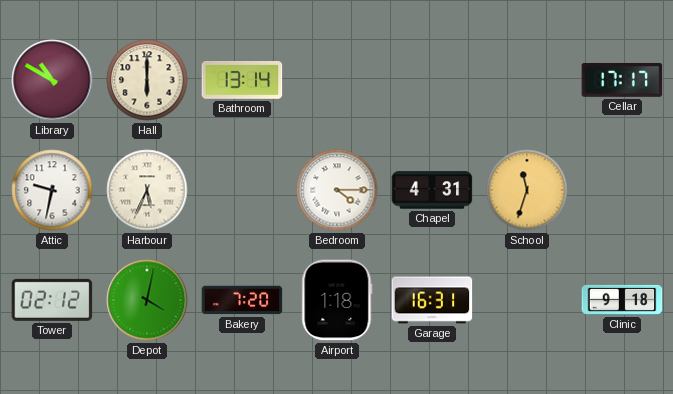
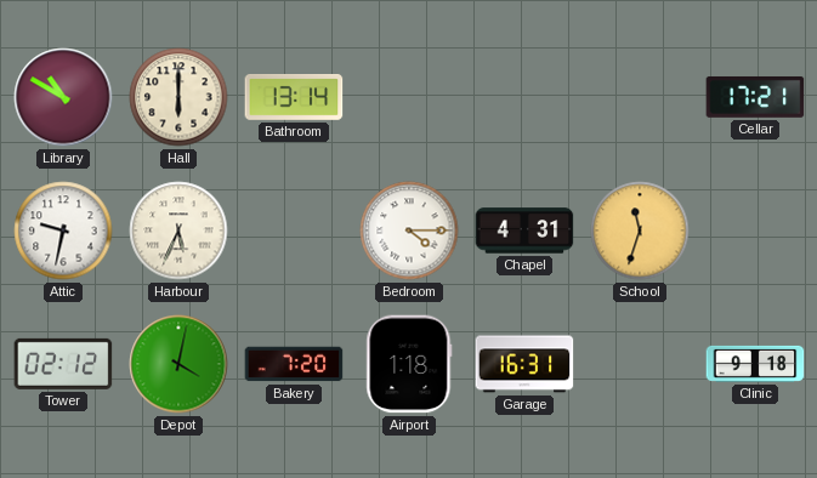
Cellar: 17:17 -> 17:21 (755, 97)
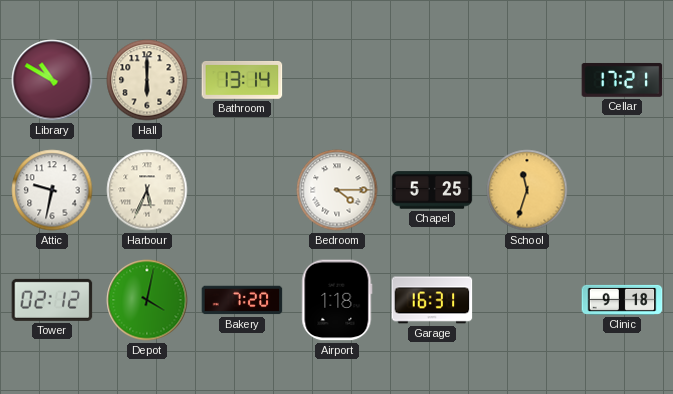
Chapel: 4:31 -> 5:25 (432, 190)
